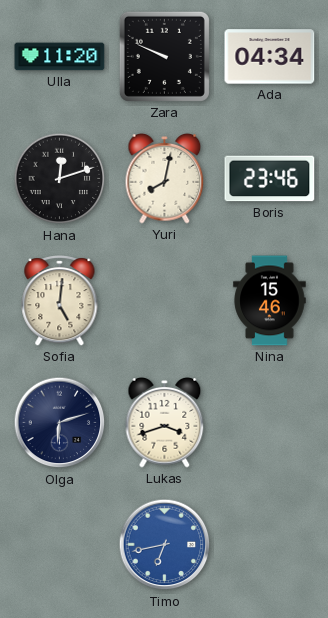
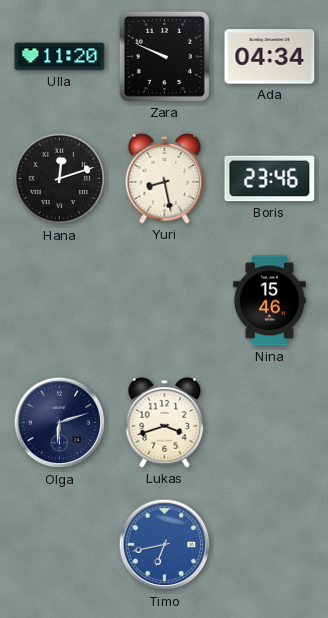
Yuri: 8:02 -> 8:28 (165, 179)
Sofia: 5:01 -> none (60, 301)
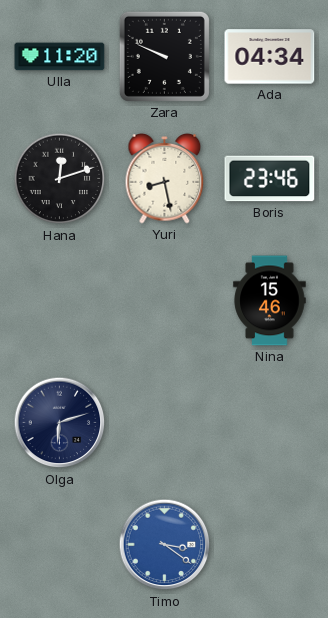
Lukas: 3:42 -> none (165, 423)
Timo: 6:43 -> 3:21 (165, 545)
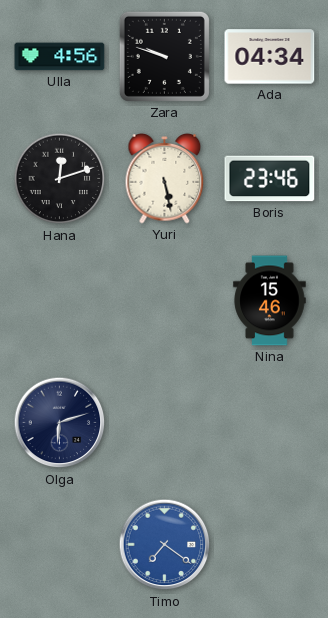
Ulla: 11:20 -> 4:56 (60, 57)
Zara: 9:49 -> 9:48 (164, 56)
Yuri: 8:28 -> 5:28 (165, 179)
Timo: 3:21 -> 7:21 (165, 545)
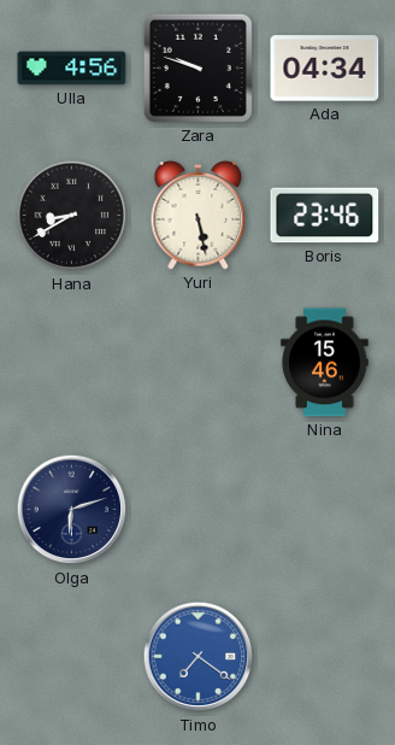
Hana: 12:12 -> 8:40 (72, 216)
